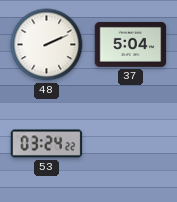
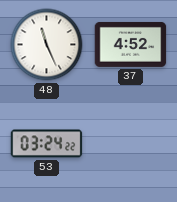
48: 2:11 -> 11:26 (47, 45)
37: 5:04 -> 4:52 (131, 44)
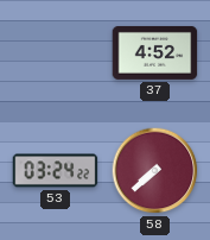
48: 11:26 -> none (47, 45)
58: none -> 7:38 (155, 171)
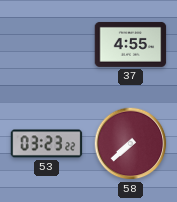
37: 4:52 -> 4:55 (131, 44)
53: 03:24 -> 03:23 (47, 144)
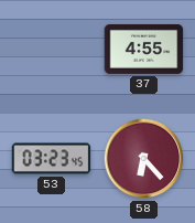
53: 03:23:22 -> 03:23:45 (52, 159)
58: 7:38 -> 6:23 (144, 159)
